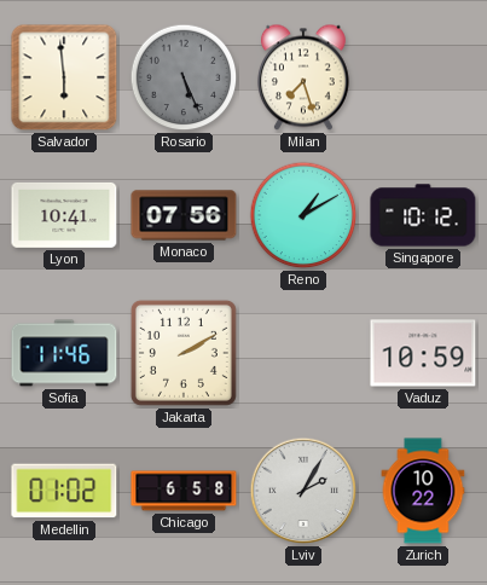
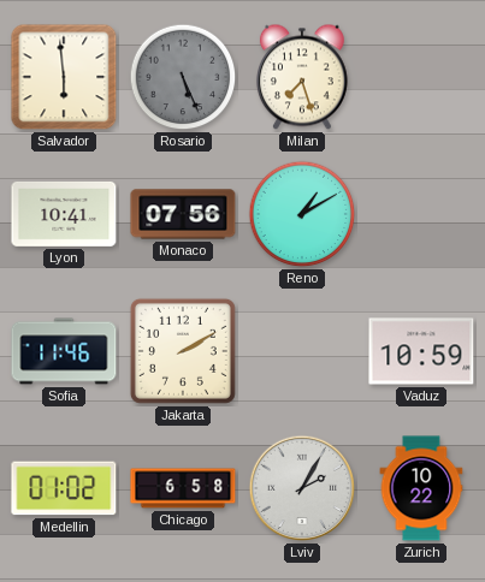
Singapore: 10:12 -> none (423, 215)
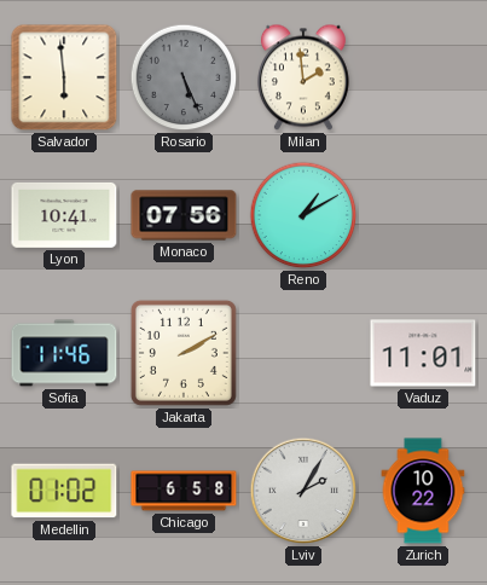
Milan: 7:27 -> 1:59 (303, 77)
Vaduz: 10:59 -> 11:01 (423, 353)
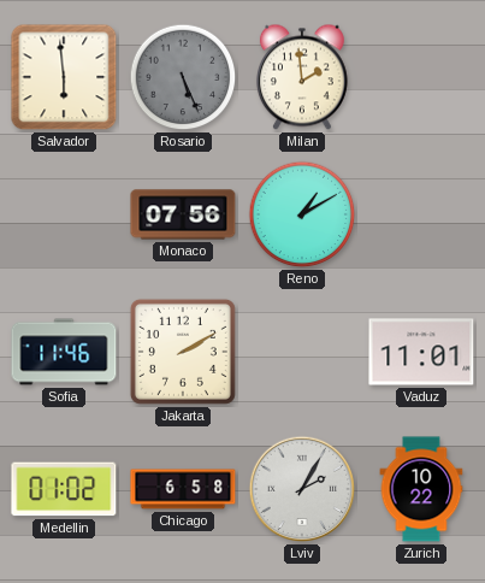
Lyon: 10:41 -> none (64, 215)
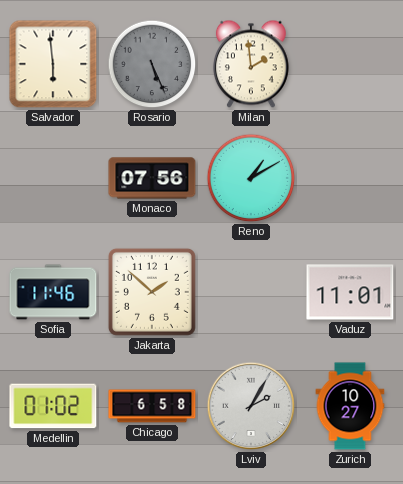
Jakarta: 2:10 -> 1:52 (152, 292)
Zurich: 10:22 -> 10:27 (350, 406)
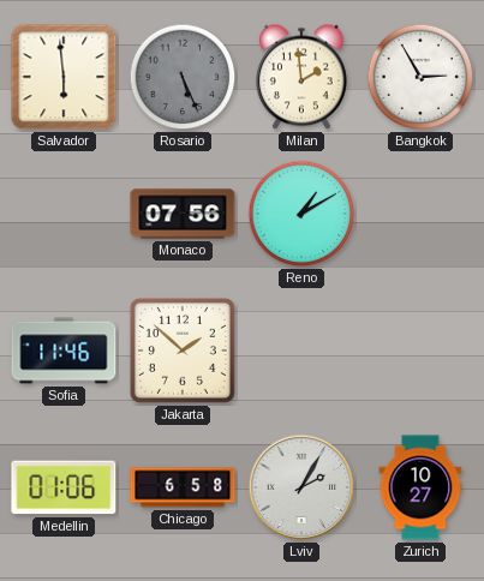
Bangkok: none -> 2:55 (420, 77)
Vaduz: 11:01 -> none (350, 292)
Medellin: 01:02 -> 01:06 (64, 487)
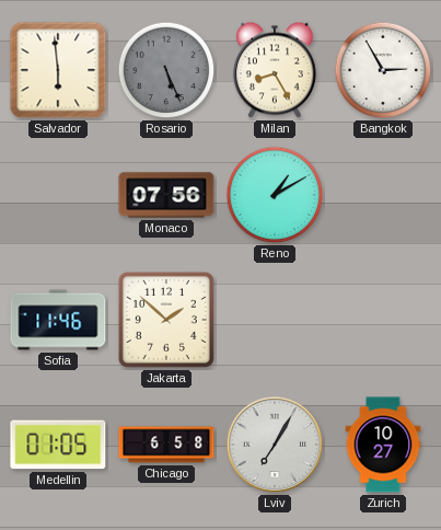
Milan: 1:59 -> 8:25 (275, 70)
Medellin: 01:06 -> 01:05 (58, 445)
Lviv: 2:05 -> 7:05 (275, 445)
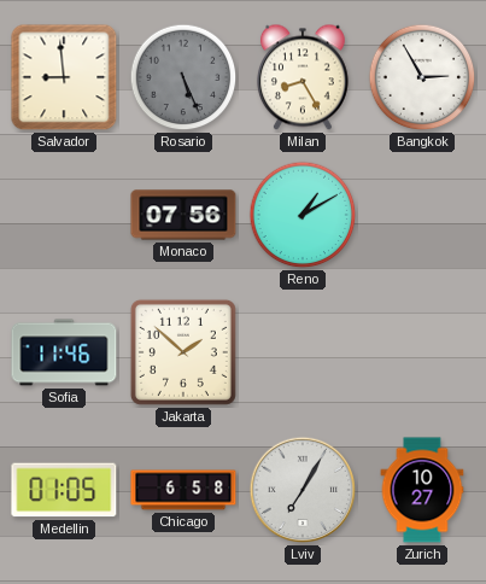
Salvador: 5:59 -> 8:59 (64, 77)
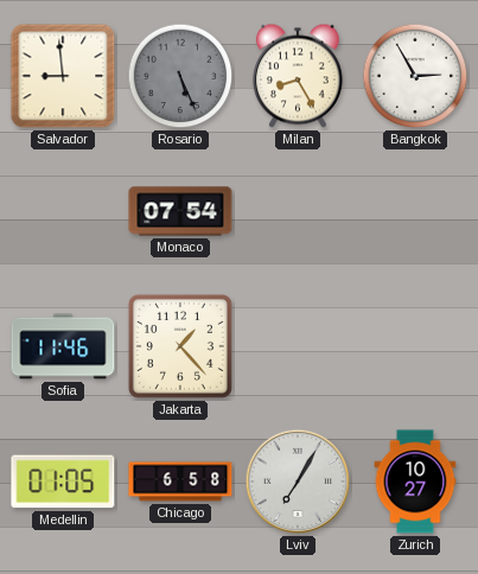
Monaco: 07:56 -> 07:54 (180, 211)
Reno: 1:10 -> none (303, 215)
Jakarta: 1:52 -> 1:23 (180, 346)
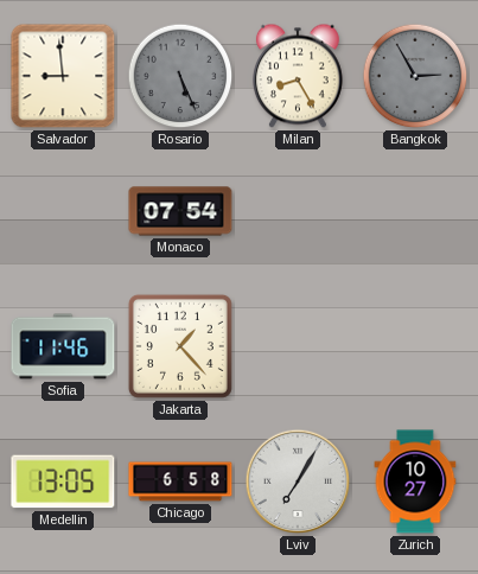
Bangkok dial: white -> grey (415, 76)
Medellin: 01:05 -> 13:05 (63, 481)
